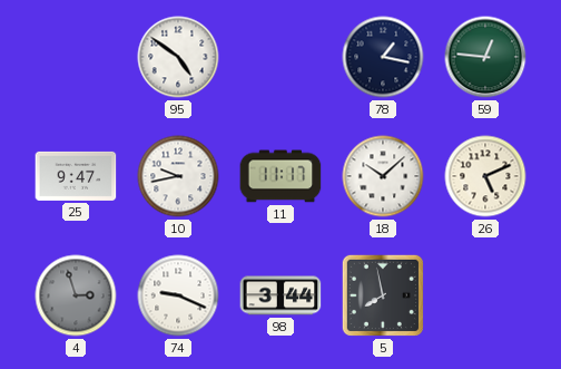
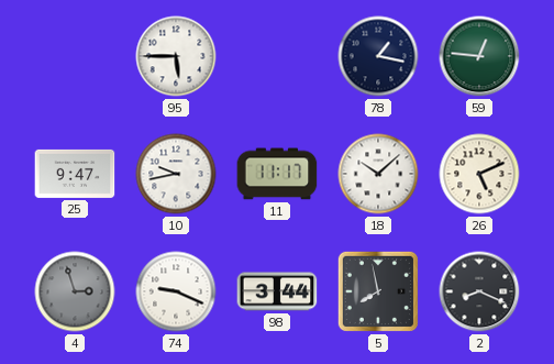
95: 4:51 -> 5:45 (176, 56)
2: none -> 8:19 (479, 291)
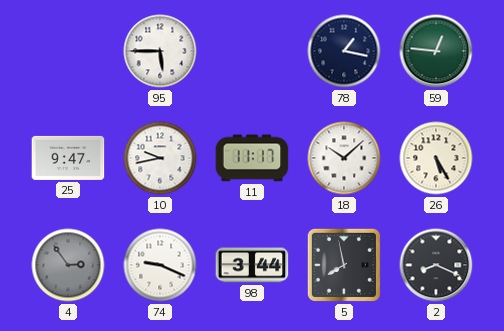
26: 5:11 -> 5:25 (436, 158)
4: 2:57 -> 2:54 (68, 265)
